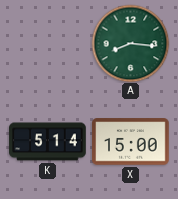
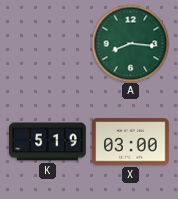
K: 5:14 -> 5:19 (48, 142)
X: 15:00 -> 03:00 (131, 142)
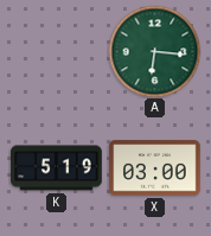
A: 8:16 -> 6:16 (154, 51)
